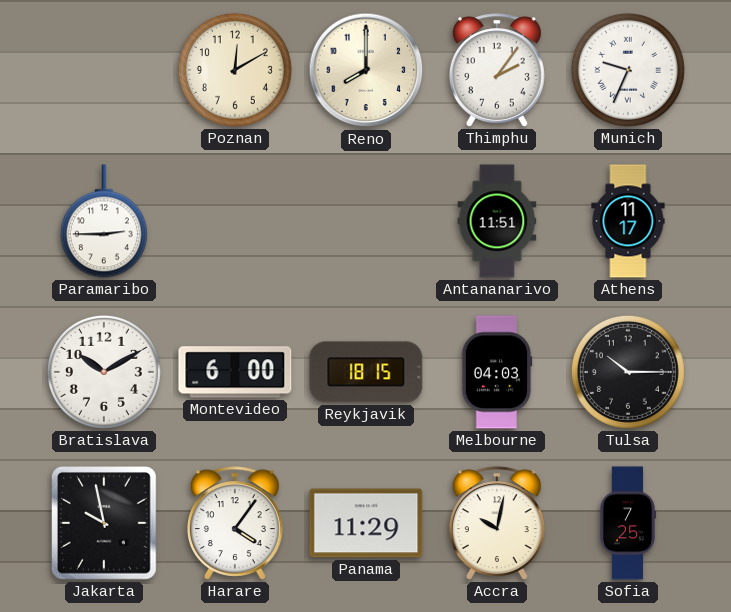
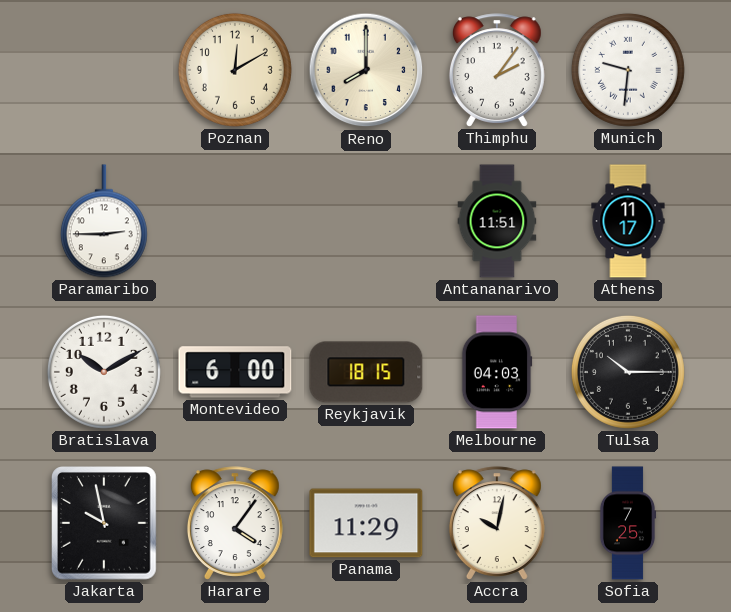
Munich: 9:34 -> 9:31 (628, 70)
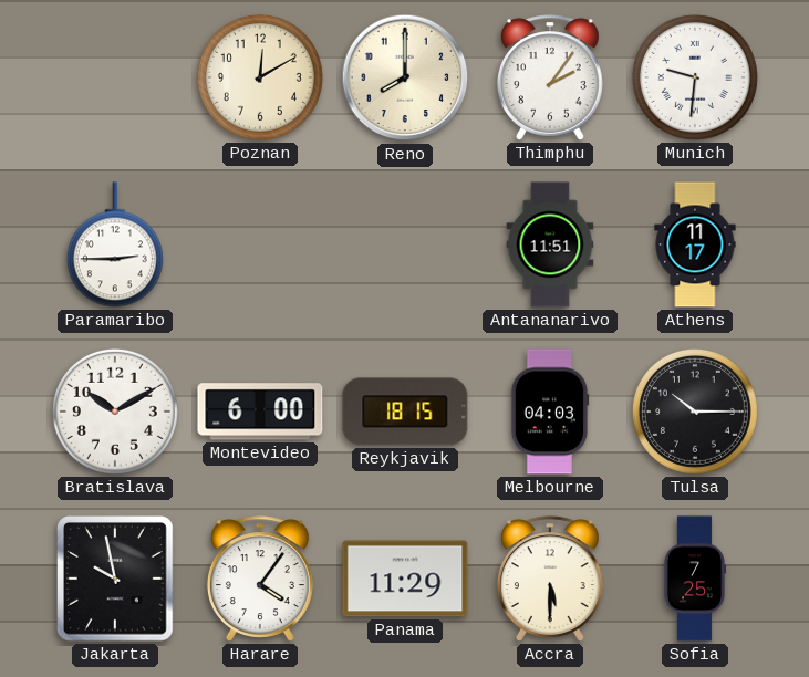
Accra: 10:02 -> 5:30 (550, 579)
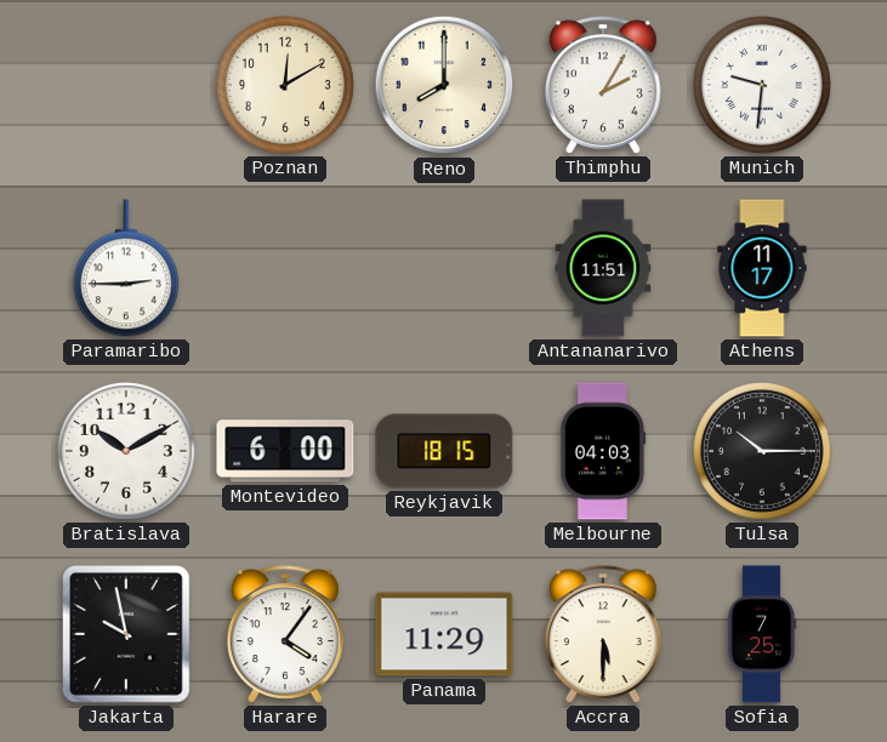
Thimphu: 2:06 -> 2:05 (603, 85)
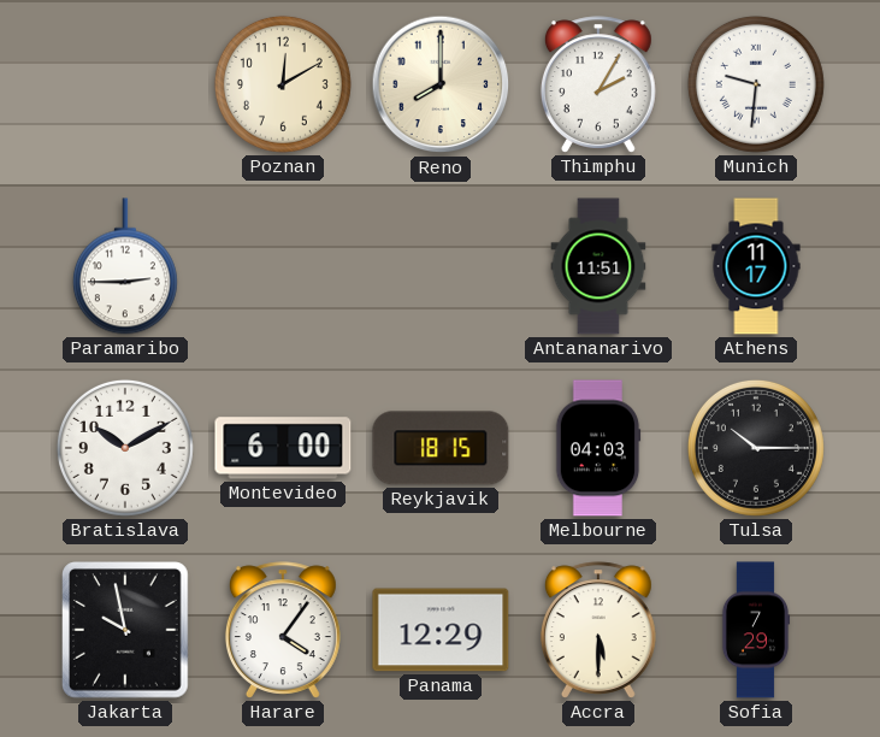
Panama: 11:29 -> 12:29 (441, 630)
Sofia: 7:25 -> 7:29 (756, 630)
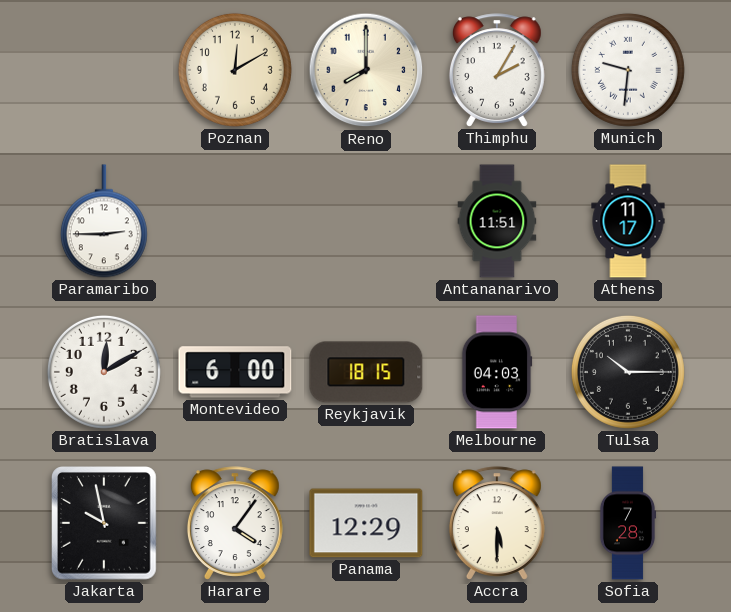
Bratislava: 10:10 -> 12:10 (104, 372)
Sofia: 7:29 -> 7:28 (628, 523)
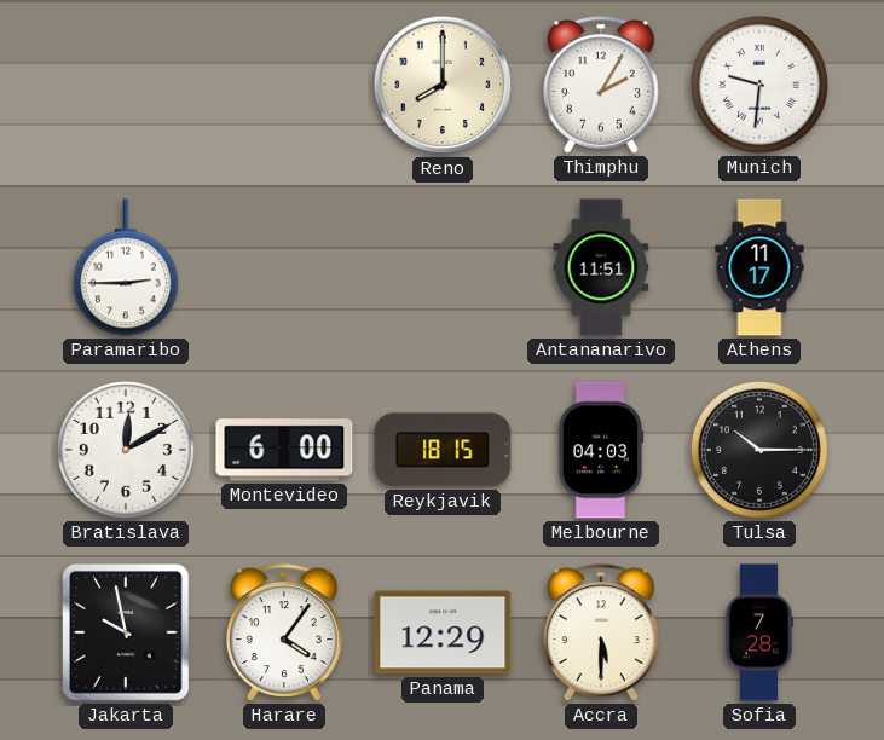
Poznan: 12:10 -> none (235, 70)
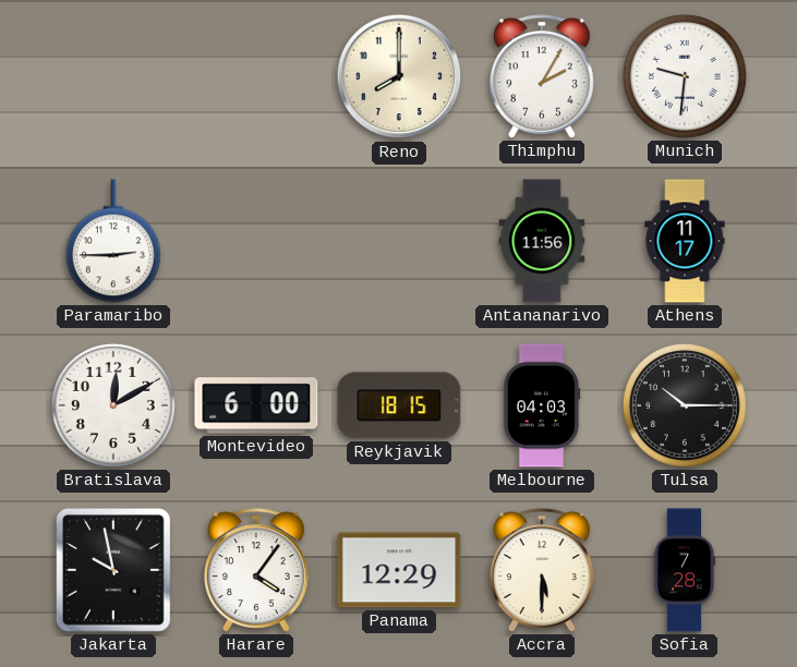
Antananarivo: 11:51 -> 11:56 (542, 241)
